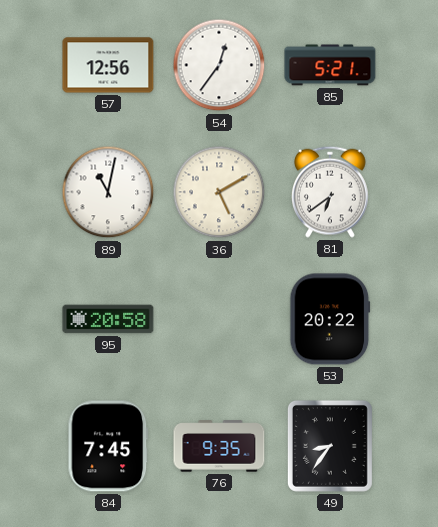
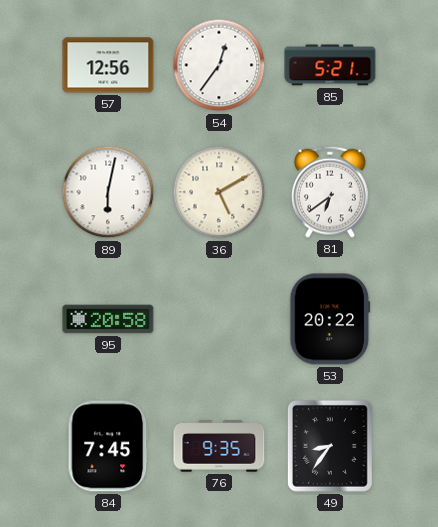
89: 11:02 -> 6:02 (108, 192)
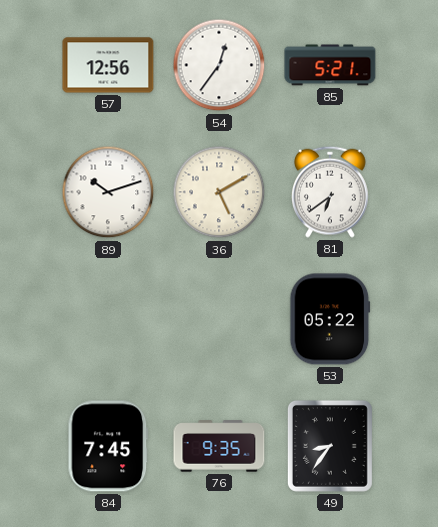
89: 6:02 -> 10:12 (108, 192)
95: 20:58 -> none (108, 319)
53: 20:22 -> 05:22 (330, 319)
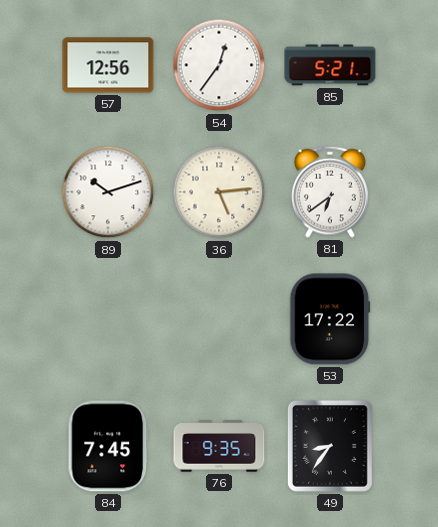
36: 5:10 -> 5:14 (219, 192)
53: 05:22 -> 17:22 (330, 319)
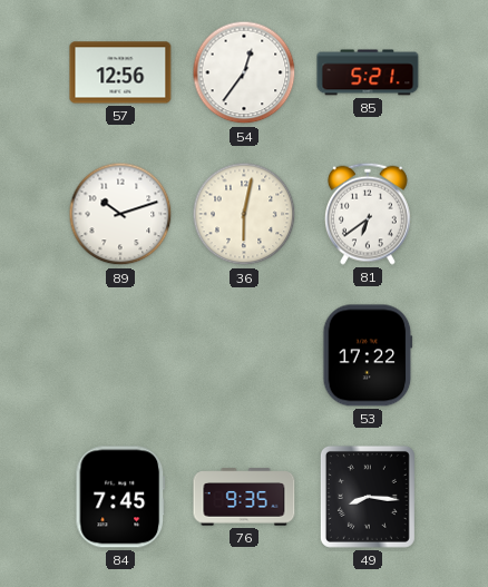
36: 5:14 -> 6:02 (244, 214)
49: 8:36 -> 8:16 (368, 497)
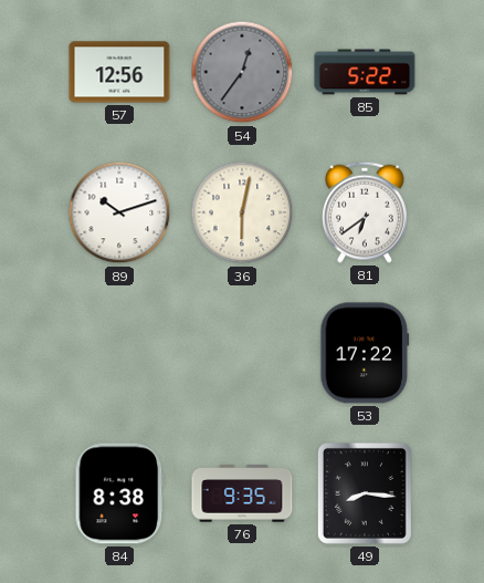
54 dial: white -> grey (242, 72)
85: 5:21 -> 5:22 (365, 72)
84: 7:45 -> 8:38 (119, 493)
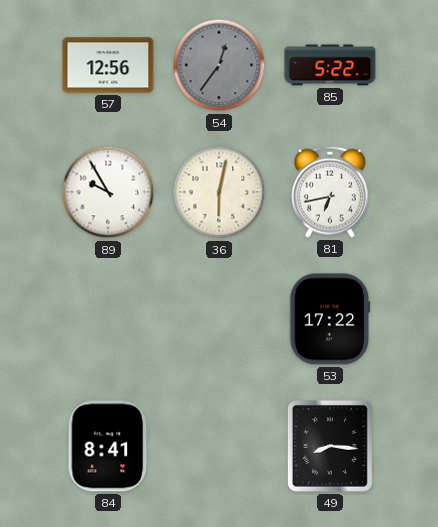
89: 10:12 -> 9:55 (108, 192)
81: 6:39 -> 6:43 (330, 192)
84: 8:38 -> 8:41 (108, 446)
76: 9:35 -> none (242, 493)
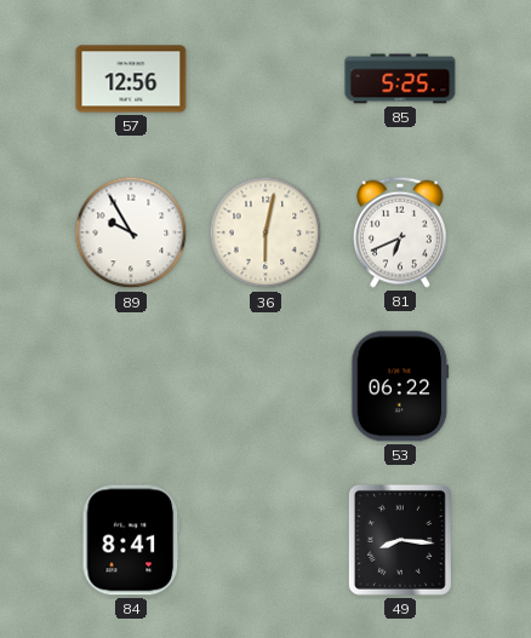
54: 12:36 -> none (219, 65)
85: 5:22 -> 5:25 (400, 79)
81: 6:43 -> 6:41 (400, 232)
53: 17:22 -> 06:22 (400, 386)
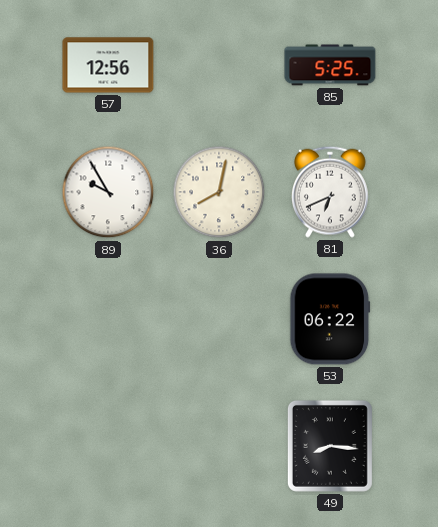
36: 6:02 -> 8:02 (219, 192)
84: 8:41 -> none (131, 540)
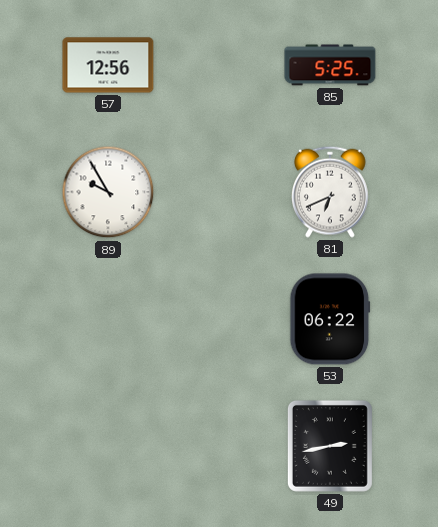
36: 8:02 -> none (219, 192)
49: 8:16 -> 2:43 (330, 446)
